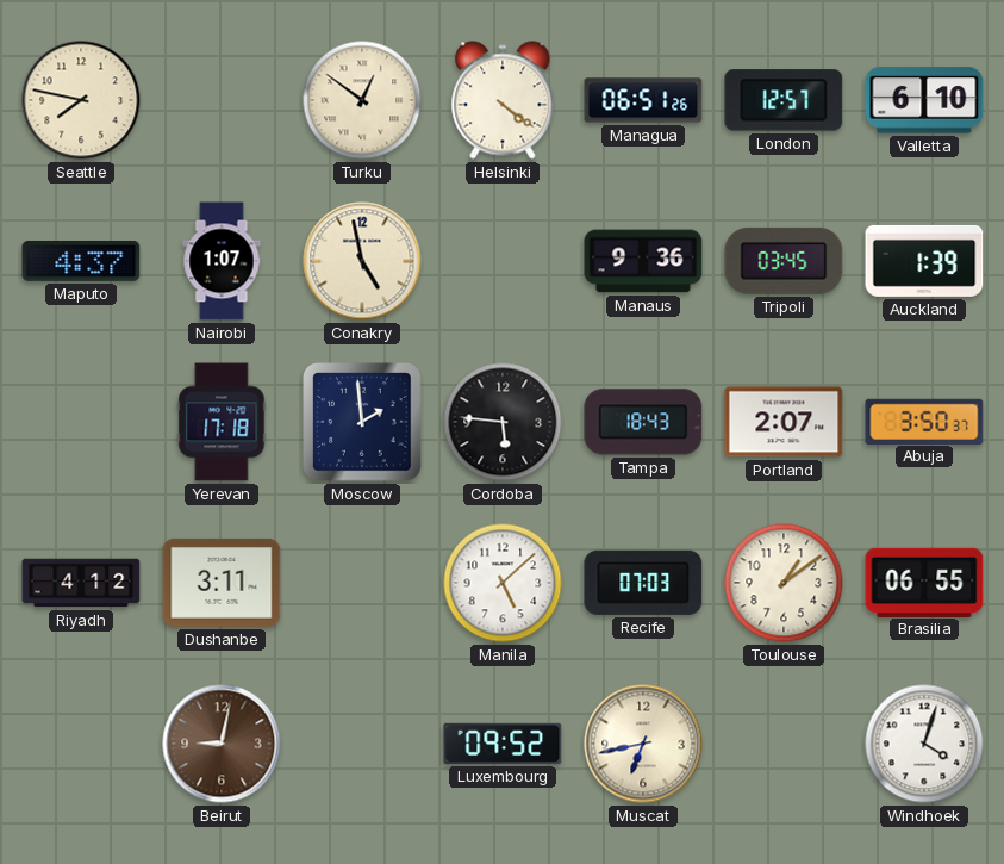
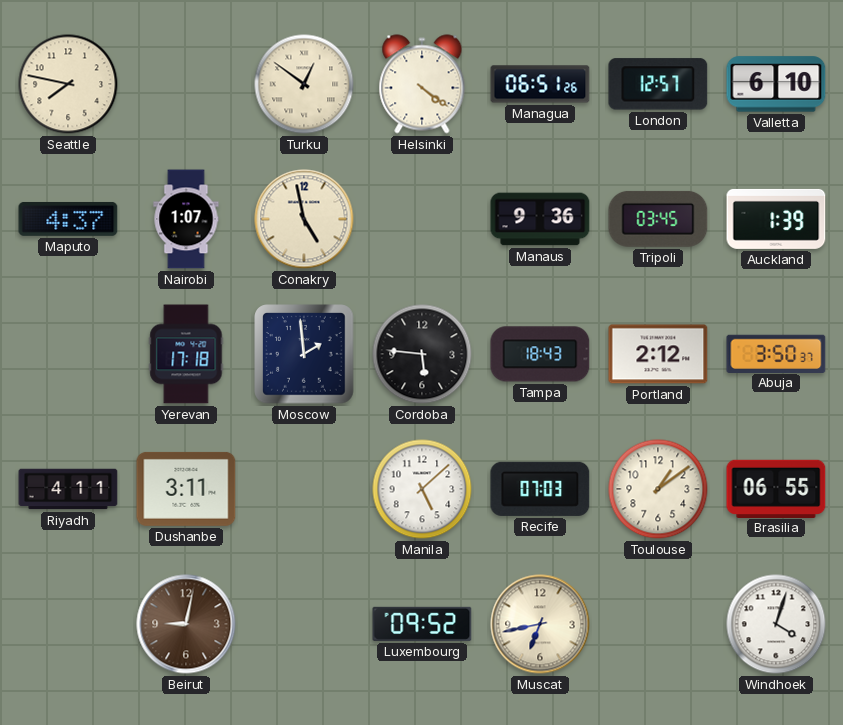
Portland: 2:07 -> 2:12 (658, 354)
Riyadh: 4:12 -> 4:11 (68, 489)
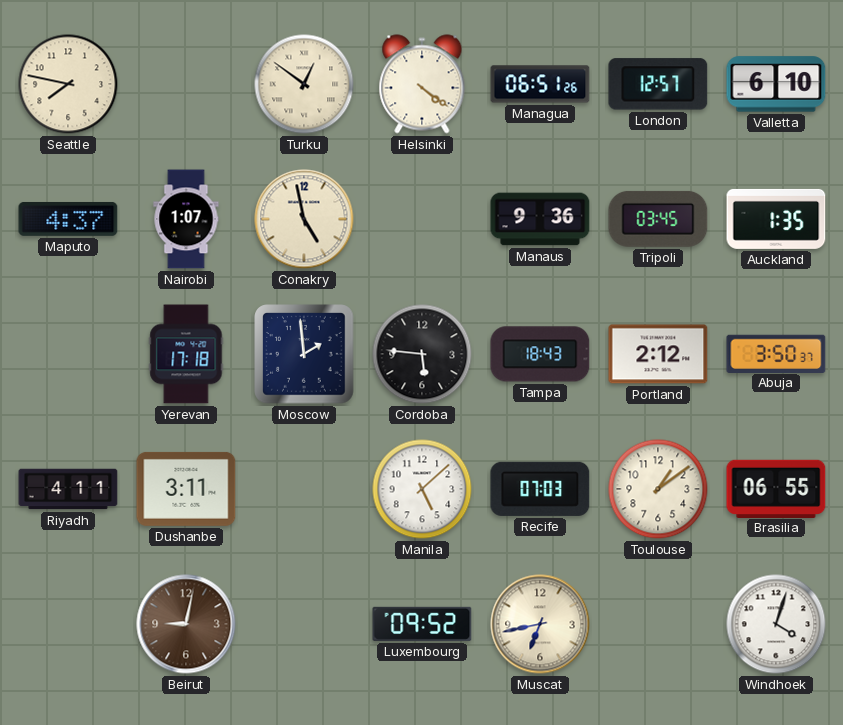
Auckland: 1:39 -> 1:35 (776, 219)
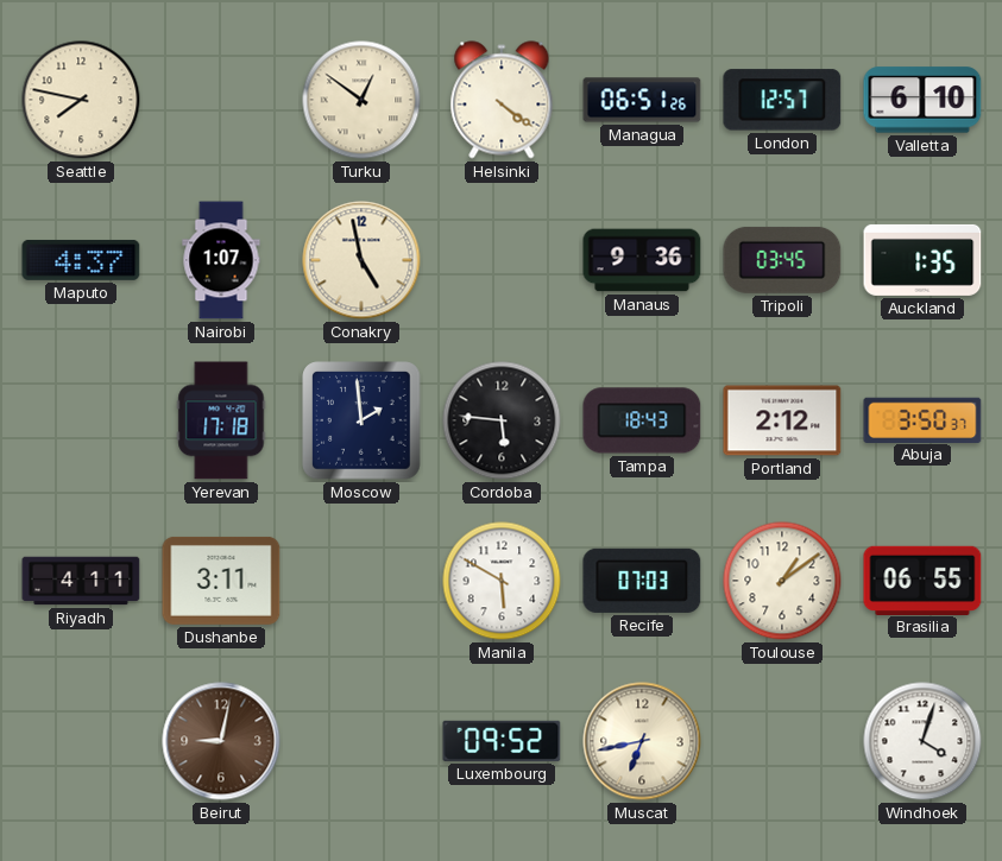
Manila: 5:08 -> 5:50 (502, 581)
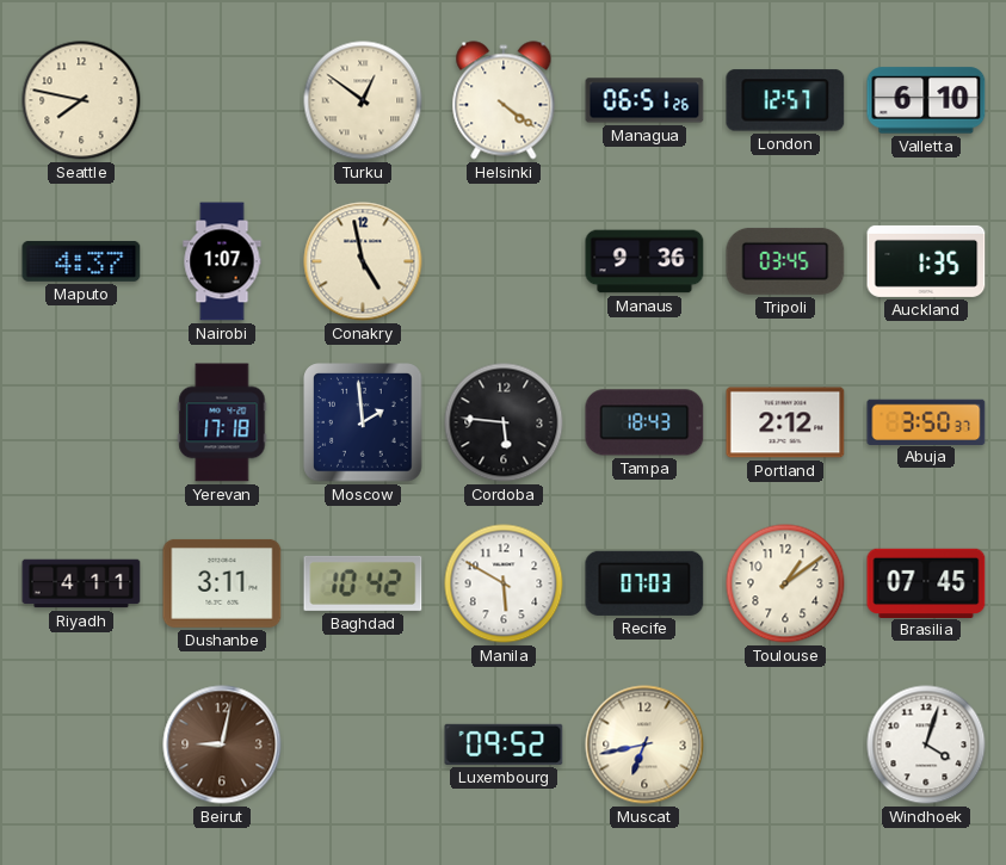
Baghdad: none -> 10:42 (363, 583)
Brasilia: 06:55 -> 07:45 (926, 582)
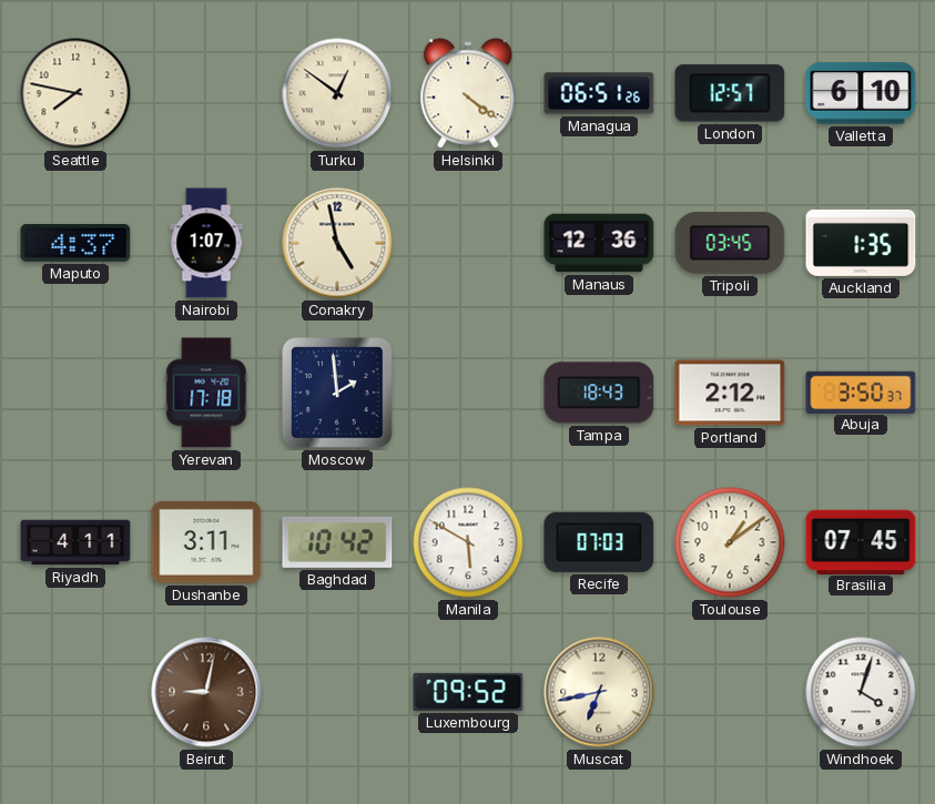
Manaus: 9:36 -> 12:36 (599, 243)
Cordoba: 5:46 -> none (504, 422)
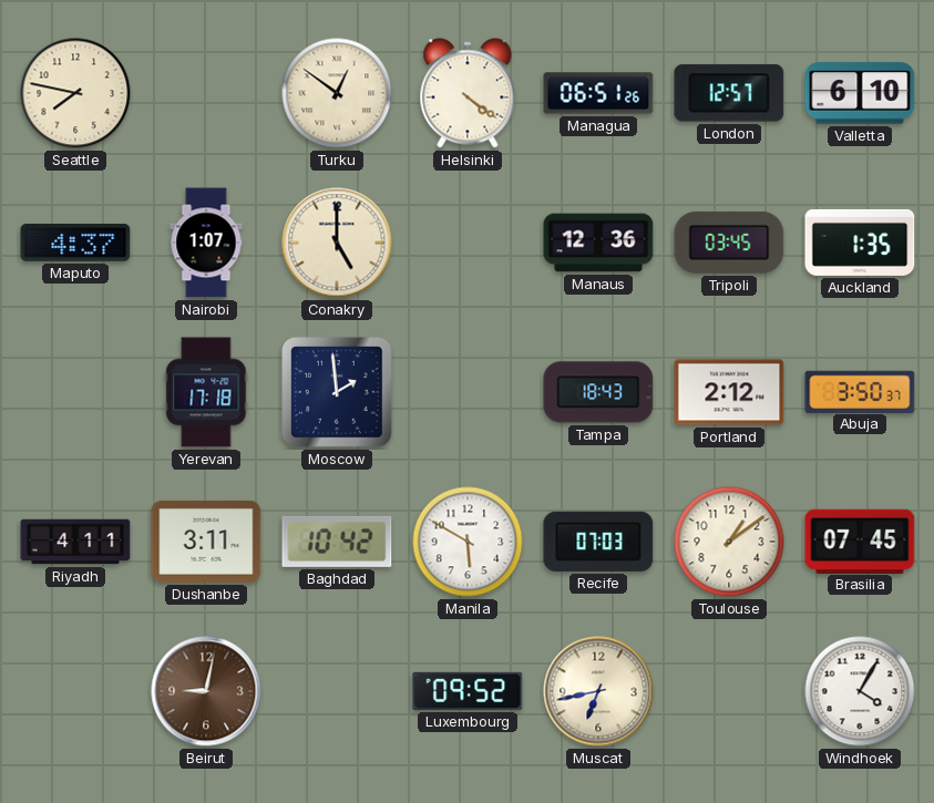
Conakry: 4:58 -> 5:00 (337, 243)
Windhoek: 4:03 -> 4:05 (860, 691)
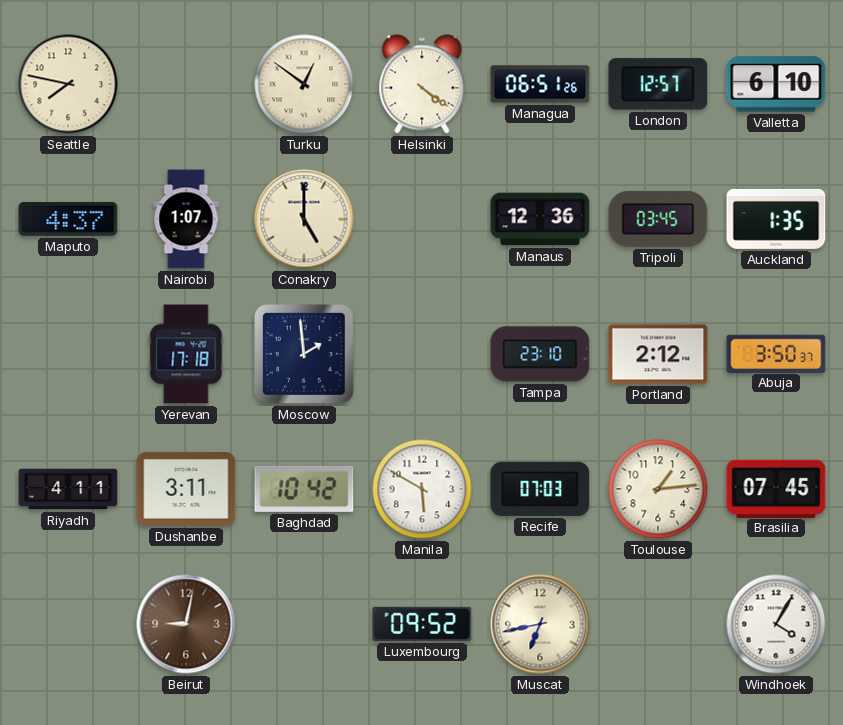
Tampa: 18:43 -> 23:10 (540, 354)
Toulouse: 1:09 -> 1:14 (658, 489)
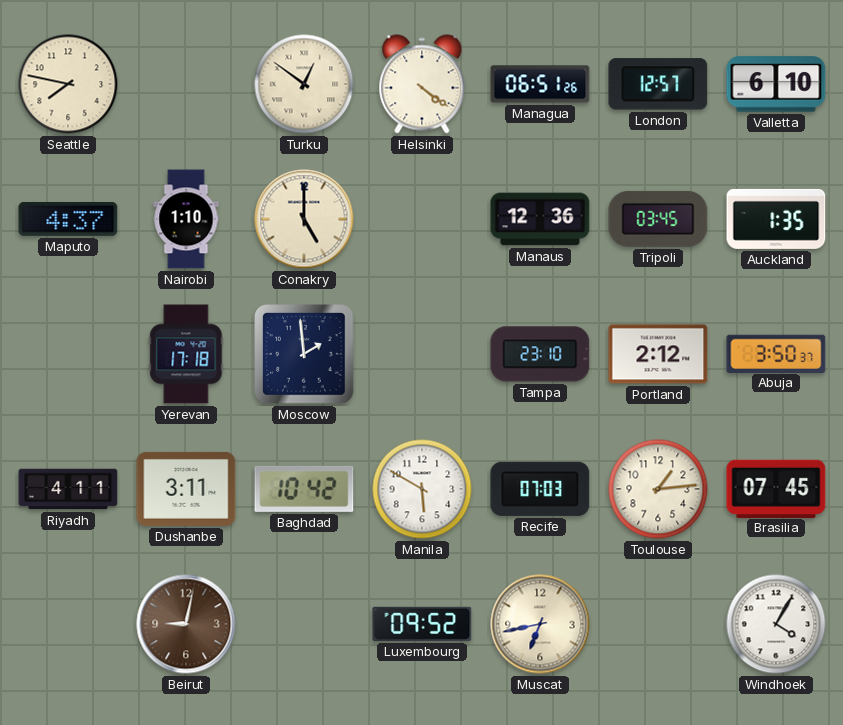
Nairobi: 1:07 -> 1:10 (186, 219)
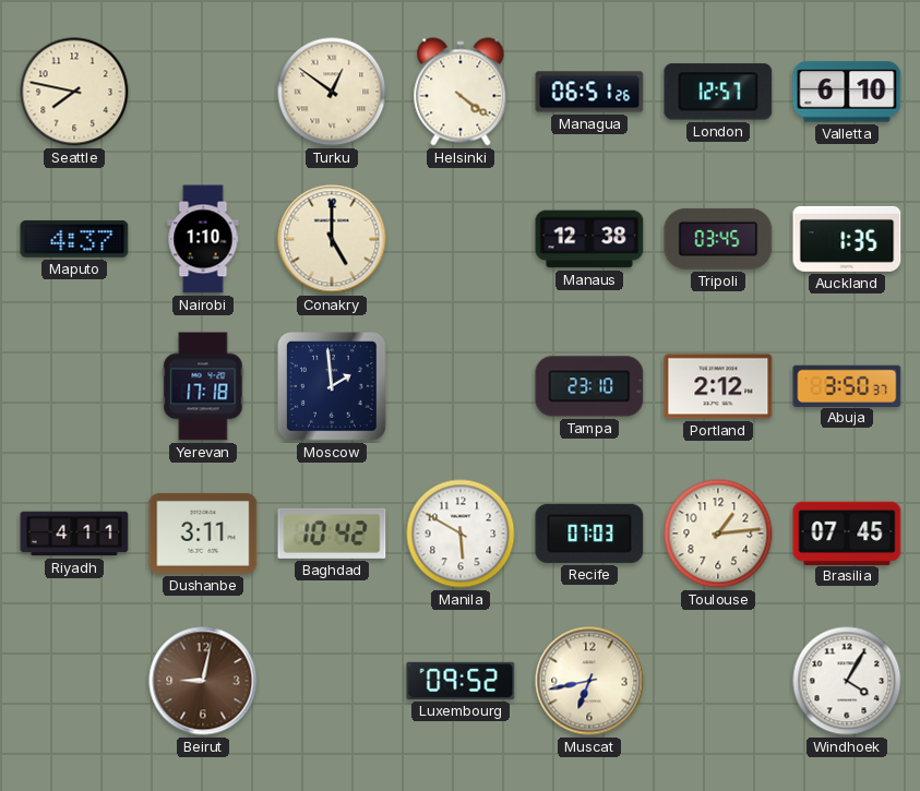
Manaus: 12:36 -> 12:38 (589, 239)
